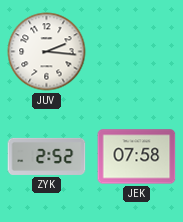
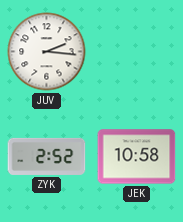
JEK: 07:58 -> 10:58 (137, 157)
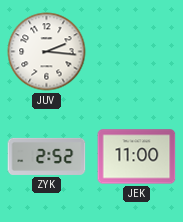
JEK: 10:58 -> 11:00 (137, 157)
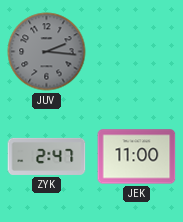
JUV dial: white -> grey (47, 52)
ZYK: 2:52 -> 2:47 (47, 156)
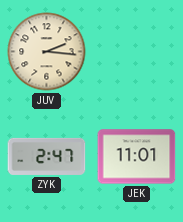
JUV dial: grey -> cream (47, 52)
JEK: 11:00 -> 11:01 (137, 157)
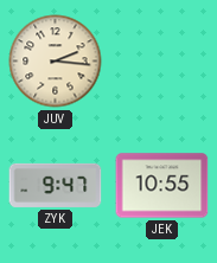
ZYK: 2:47 -> 9:47 (56, 185)
JEK: 11:01 -> 10:55 (162, 186)
